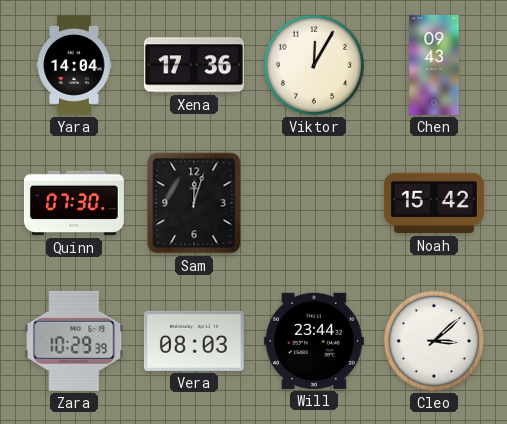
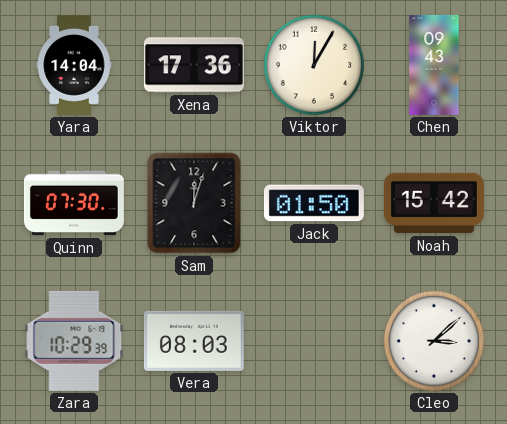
Jack: none -> 01:50 (314, 203)
Will: 23:44 -> none (314, 341)
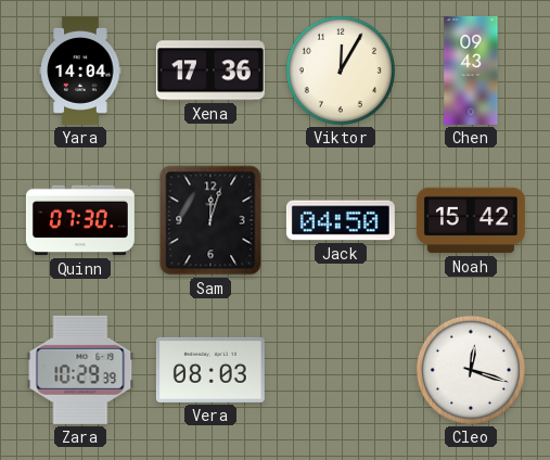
Jack: 01:50 -> 04:50 (341, 220)
Cleo: 3:08 -> 12:18 (471, 370)
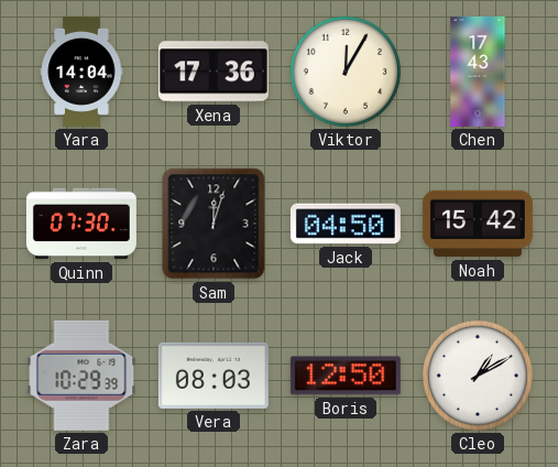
Chen: 09:43 -> 17:43 (478, 72)
Boris: none -> 12:50 (346, 376)
Cleo: 12:18 -> 1:10 (478, 376)
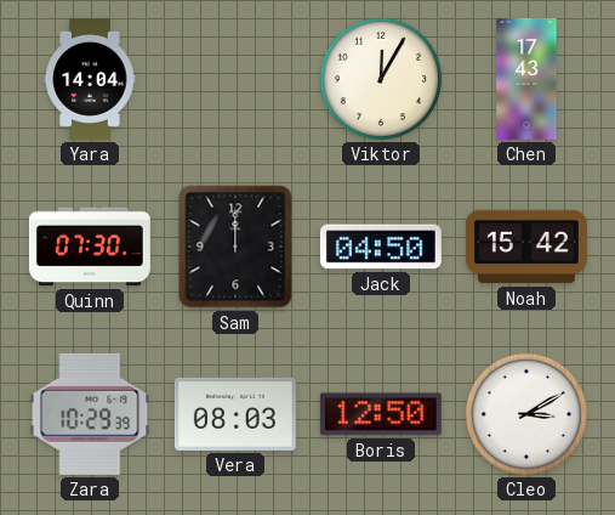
Xena: 17:36 -> none (214, 72)
Sam: 12:03 -> 12:00 (235, 247)
Cleo: 1:10 -> 3:10 (526, 414)
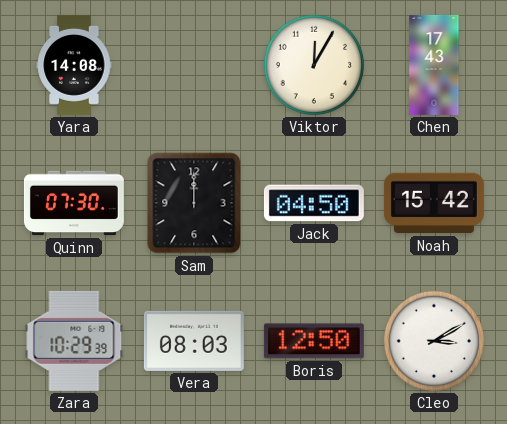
Yara: 14:04 -> 14:08 (74, 65)
